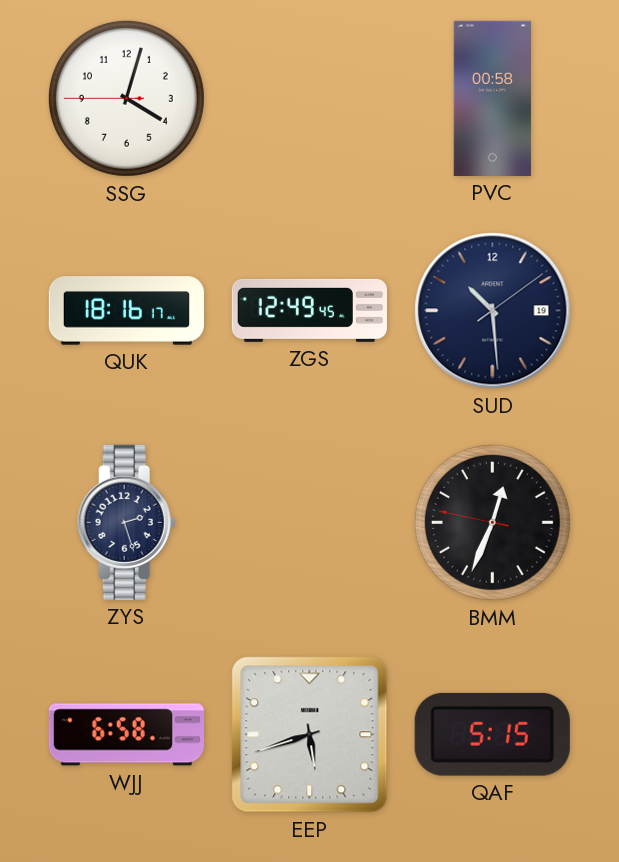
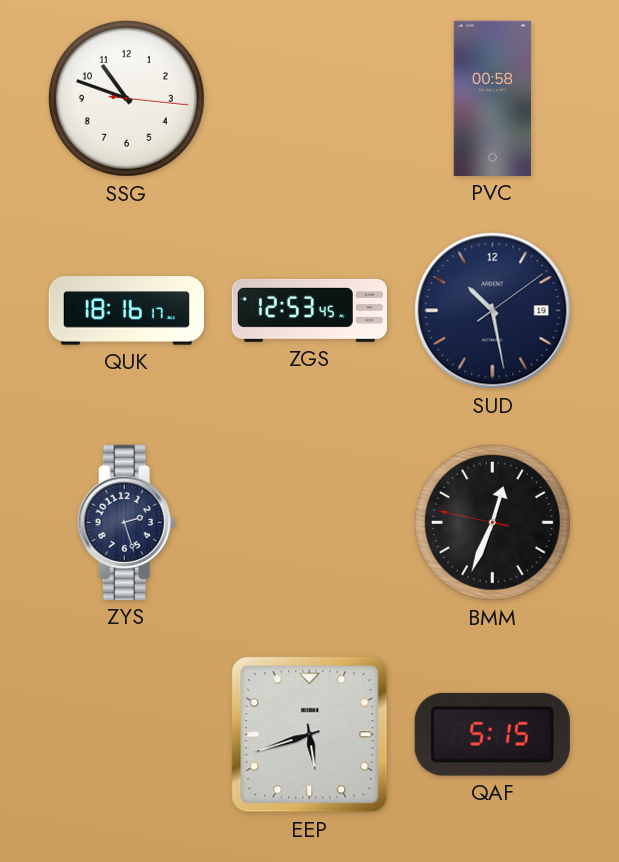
SSG: 4:02 -> 10:48 (126, 98)
ZGS: 12:49 -> 12:53 (309, 310)
SUD: 10:29 -> 10:28 (493, 311)
WJJ: 6:58 -> none (126, 735)
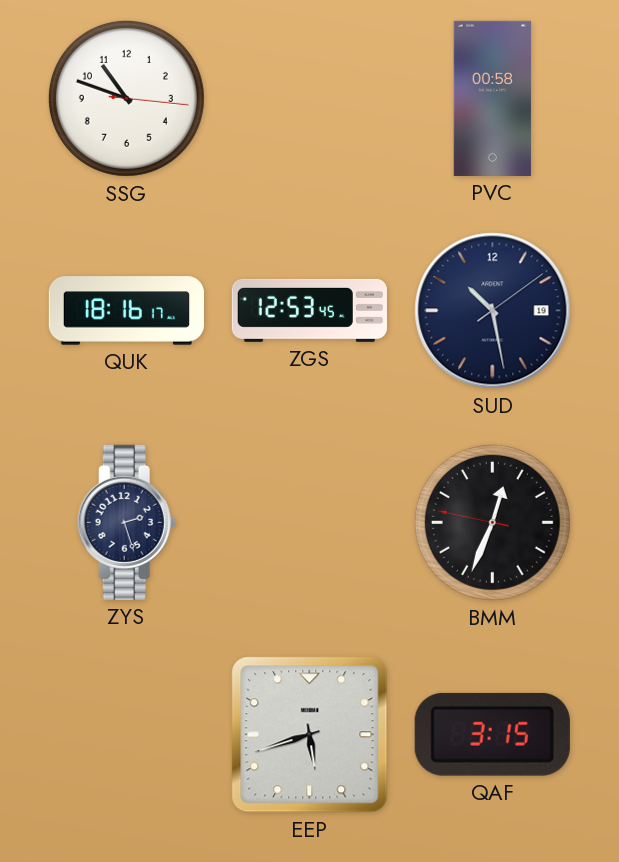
QAF: 5:15 -> 3:15 (492, 734)
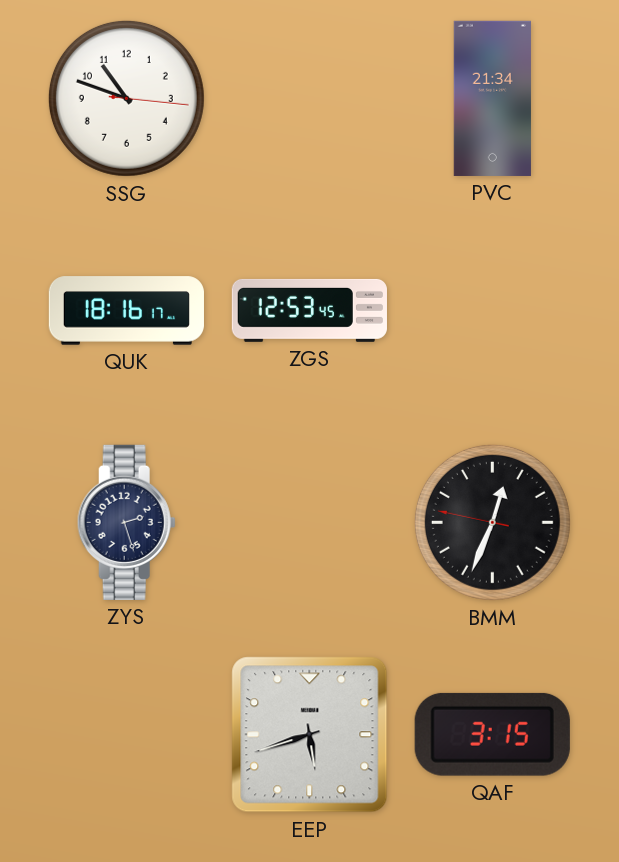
PVC: 00:58 -> 21:34 (492, 98)
SUD: 10:28 -> none (493, 311)
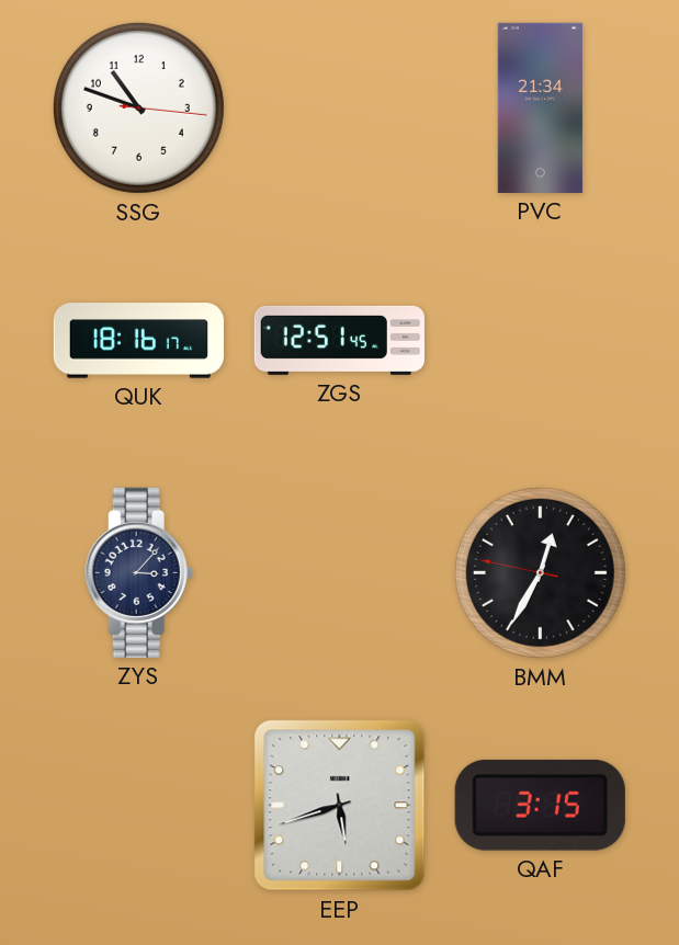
ZGS: 12:53 -> 12:51 (339, 340)
ZYS: 2:27 -> 3:07 (138, 572)
BMM: 12:33 -> 12:34 (540, 572)
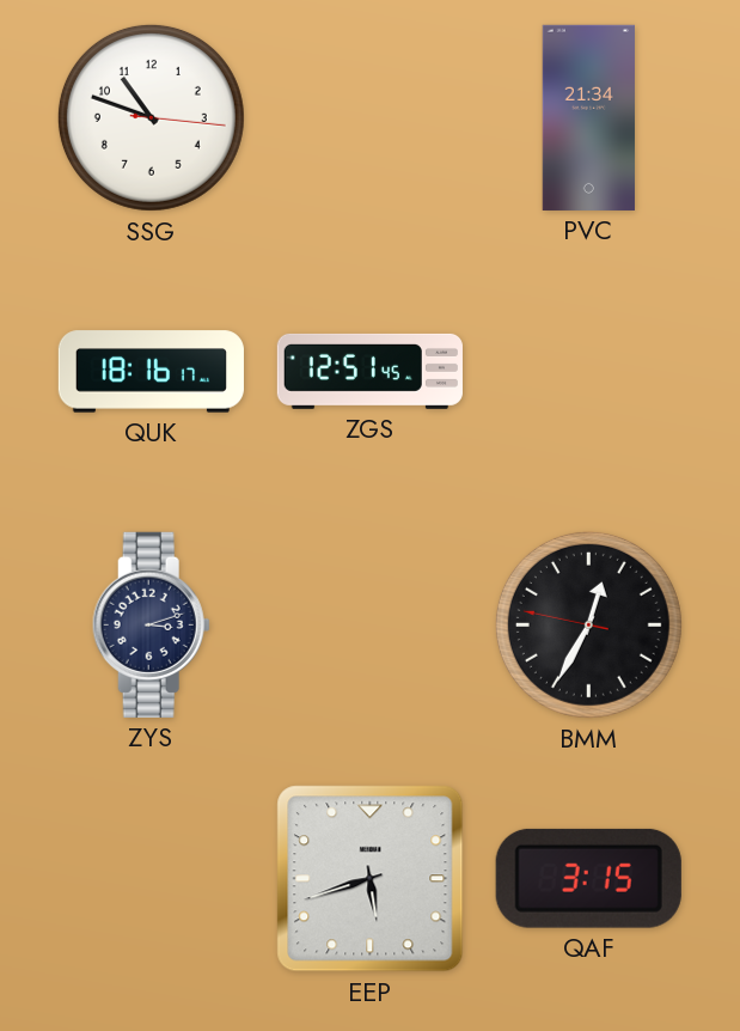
ZYS: 3:07 -> 3:12 (151, 624)
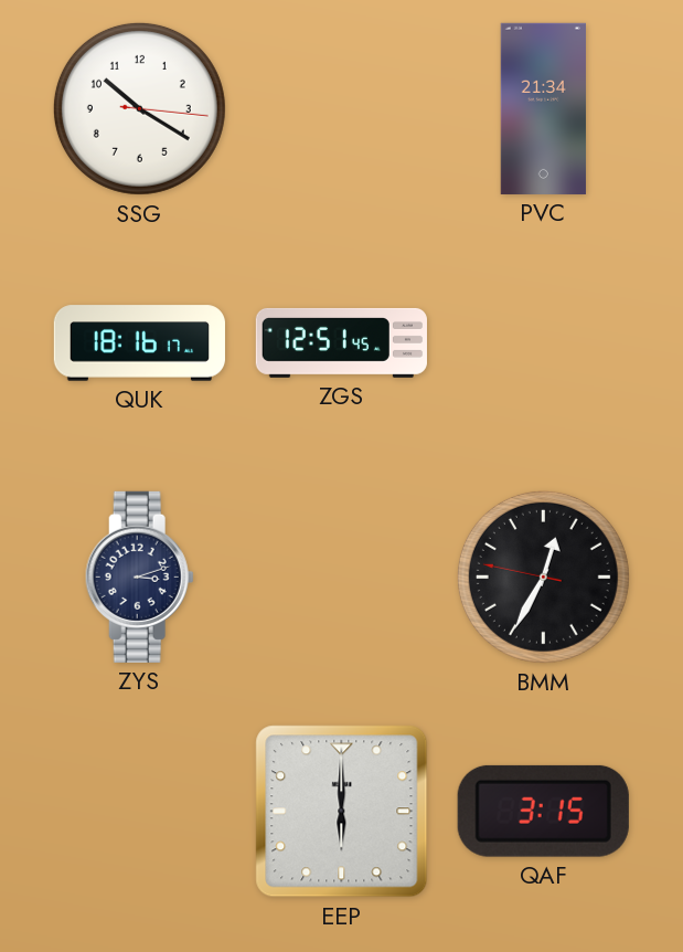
SSG: 10:48 -> 10:20 (139, 108)
EEP: 5:42 -> 6:00 (342, 812)
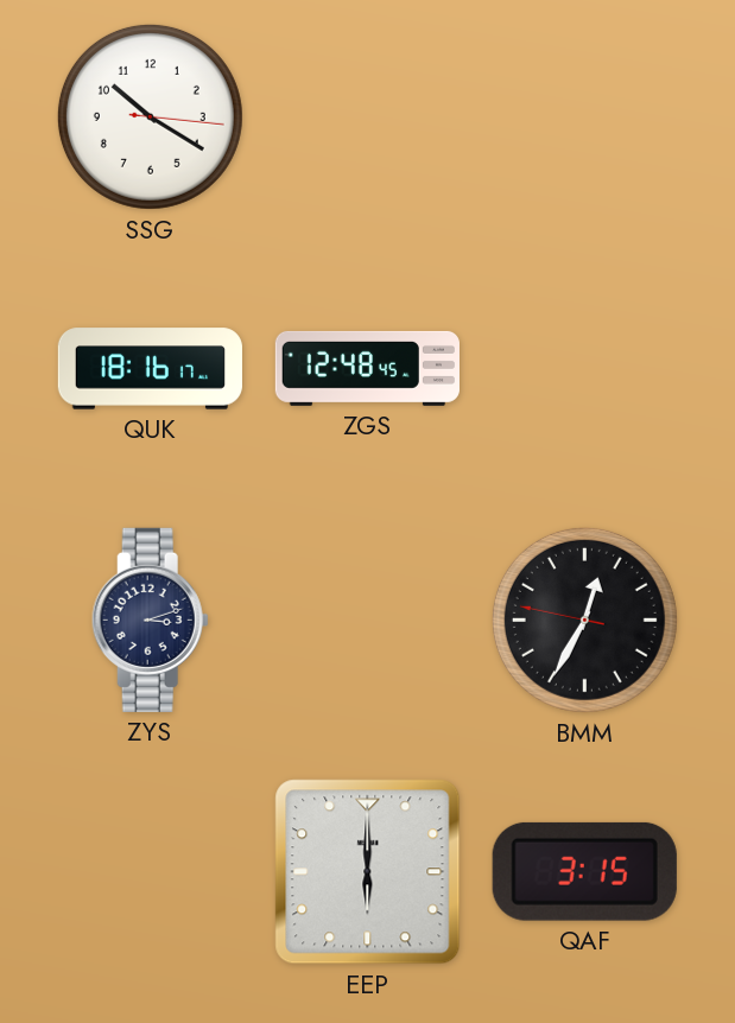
PVC: 21:34 -> none (543, 108)
ZGS: 12:51 -> 12:48 (367, 368)
